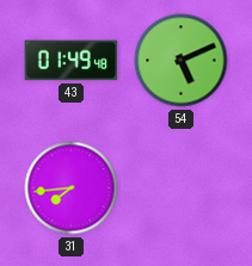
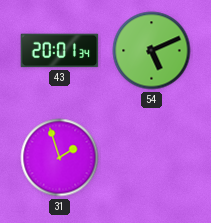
43: 01:49 -> 20:01 (60, 51)
31: 7:44 -> 1:57 (60, 158)
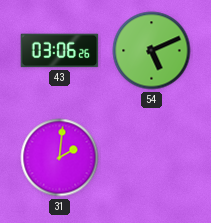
43: 20:01 -> 03:06 (60, 51)
31: 1:57 -> 2:01 (60, 158)
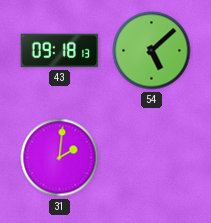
43: 03:06 -> 09:18 (60, 51)
54: 5:11 -> 5:08 (152, 51)
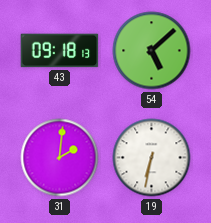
19: none -> 6:32 (152, 158)
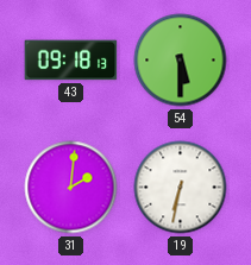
54: 5:08 -> 5:30 (181, 61)
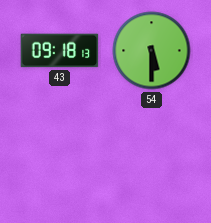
31: 2:01 -> none (71, 188)
19: 6:32 -> none (181, 188)
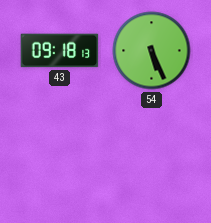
54: 5:30 -> 5:26 (152, 51)
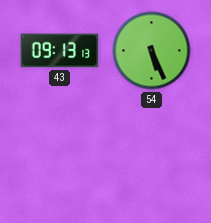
43: 09:18 -> 09:13 (60, 51)
